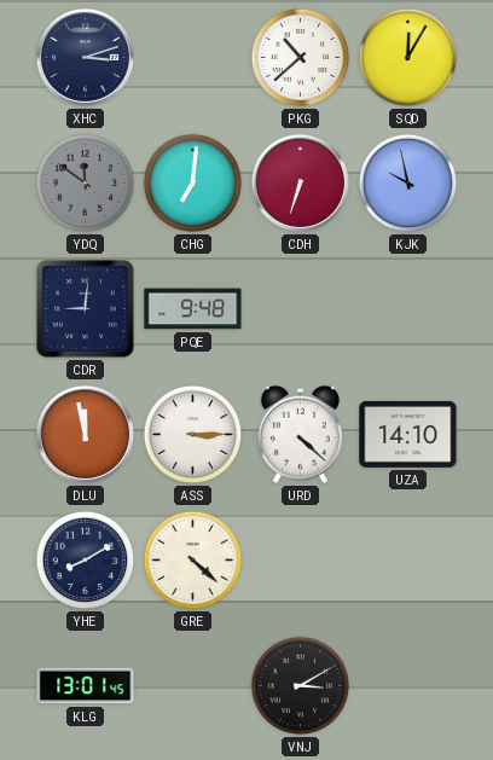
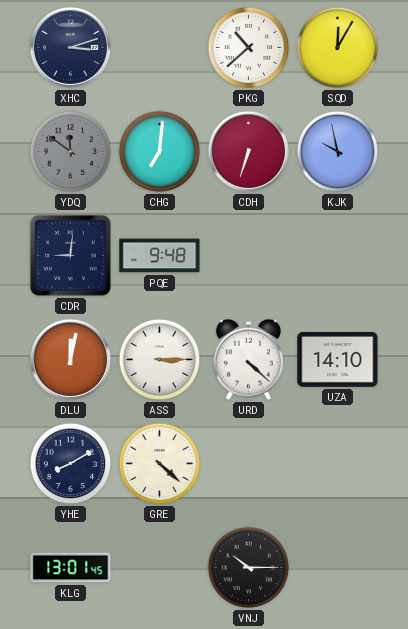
DLU: 11:58 -> 12:02 (70, 359)
VNJ: 3:10 -> 10:15 (249, 568)
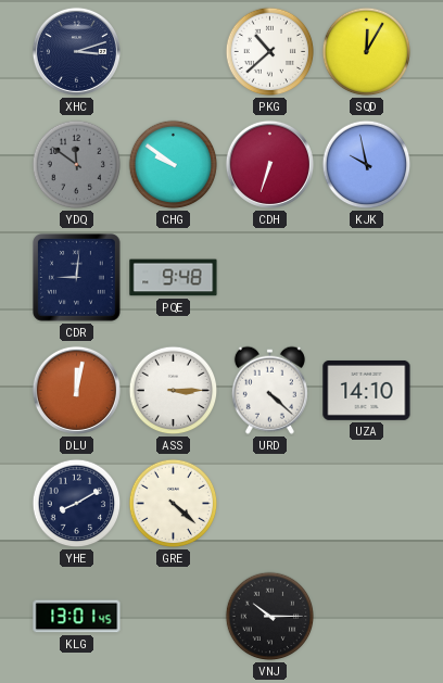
CHG: 7:01 -> 9:51 (174, 165)
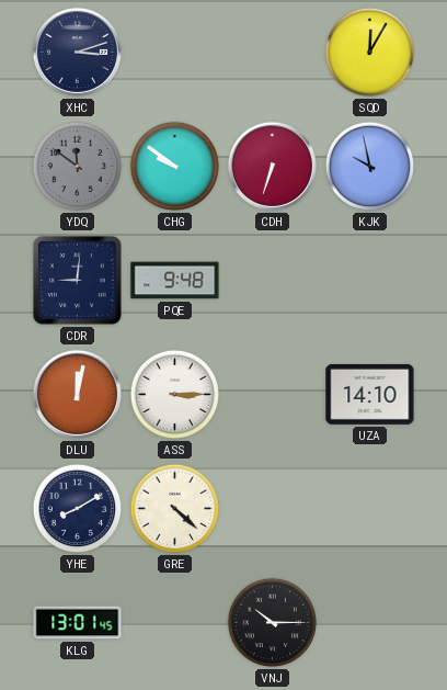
PKG: 10:38 -> none (270, 52)
URD: 4:22 -> none (269, 390)
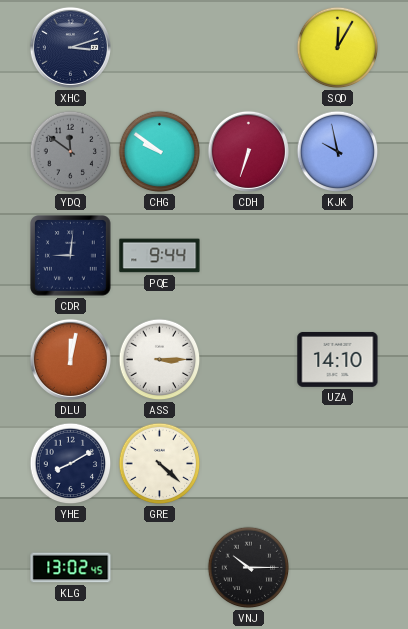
PQE: 9:48 -> 9:44 (160, 256)
KLG: 13:01 -> 13:02 (71, 568)
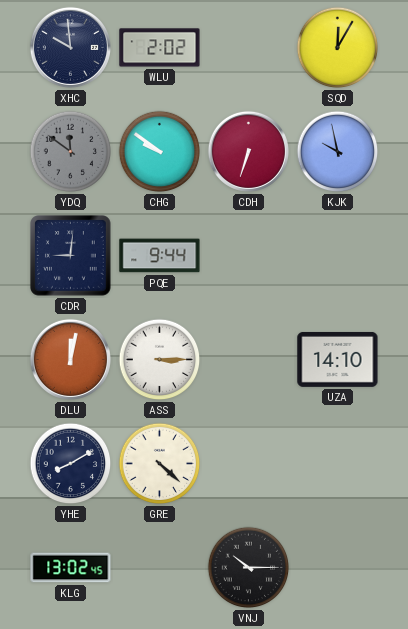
XHC: 3:12 -> 9:59 (70, 47)
WLU: none -> 2:02 (160, 48)
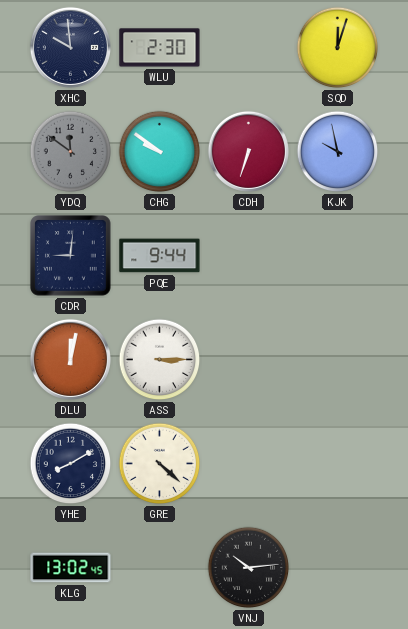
WLU: 2:02 -> 2:30 (160, 48)
SQD: 12:05 -> 12:03 (338, 48)
UZA: 14:10 -> none (338, 359)
VNJ: 10:15 -> 10:14 (249, 568)
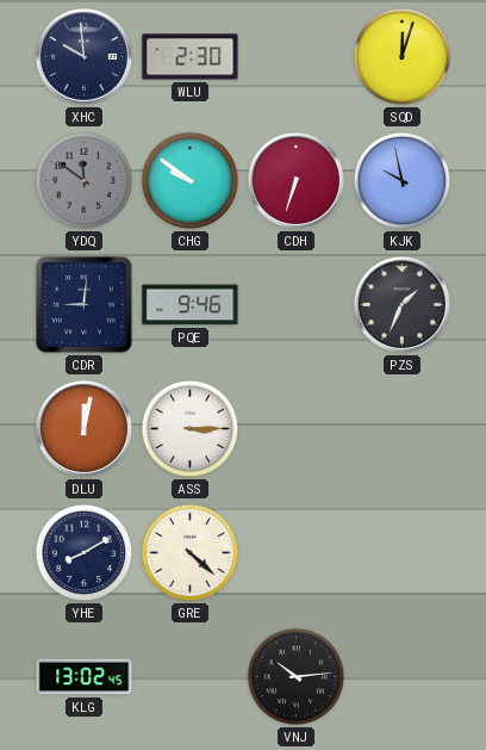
PQE: 9:44 -> 9:46 (191, 305)
PZS: none -> 1:34 (401, 304)
